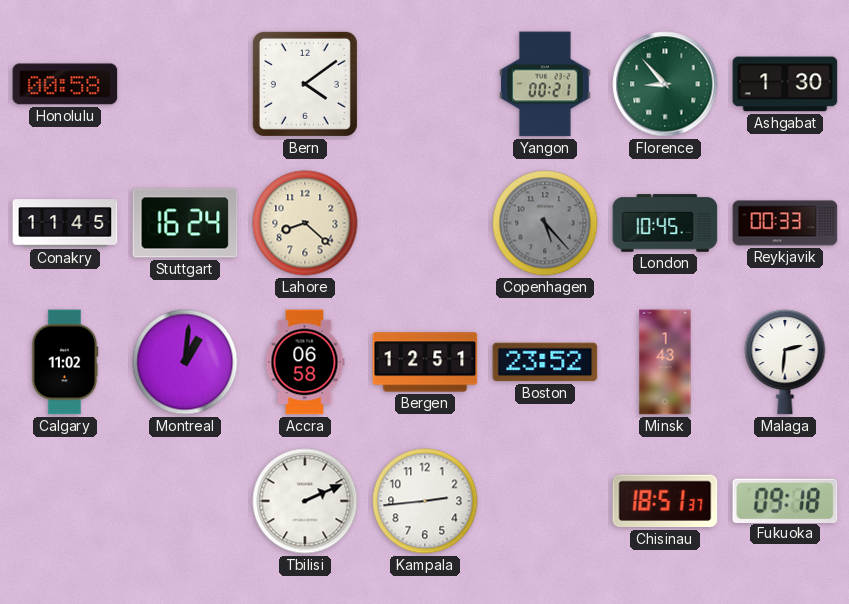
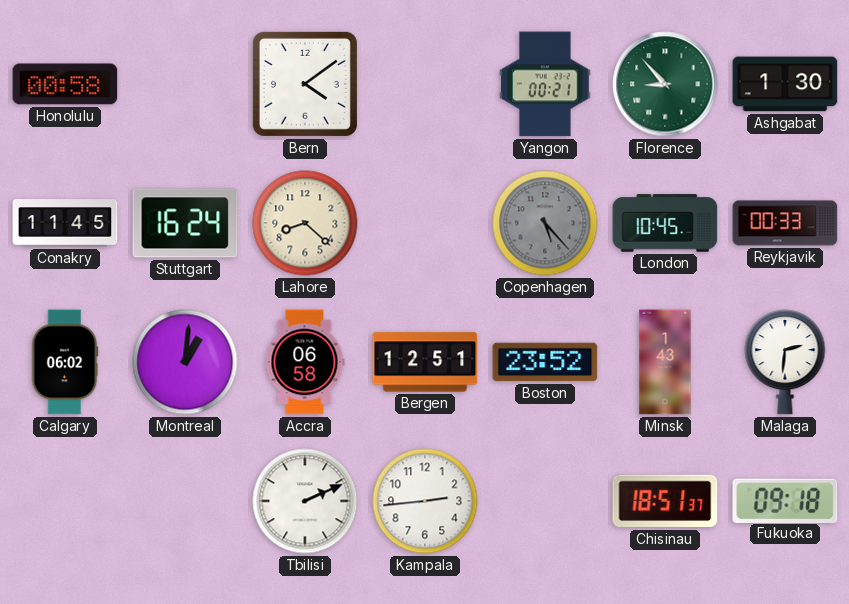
Calgary: 11:02 -> 06:02 (65, 362)
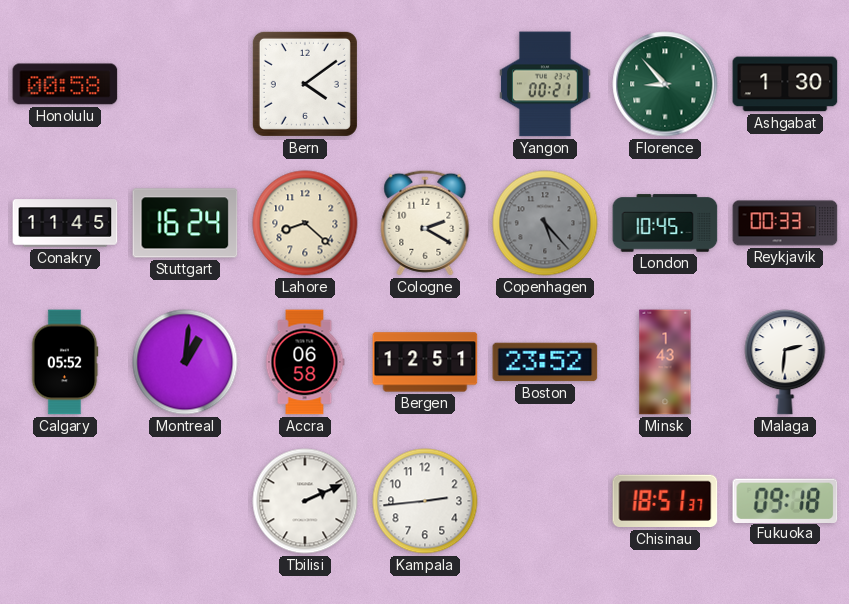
Cologne: none -> 2:20 (425, 223)
Calgary: 06:02 -> 05:52 (65, 362)
